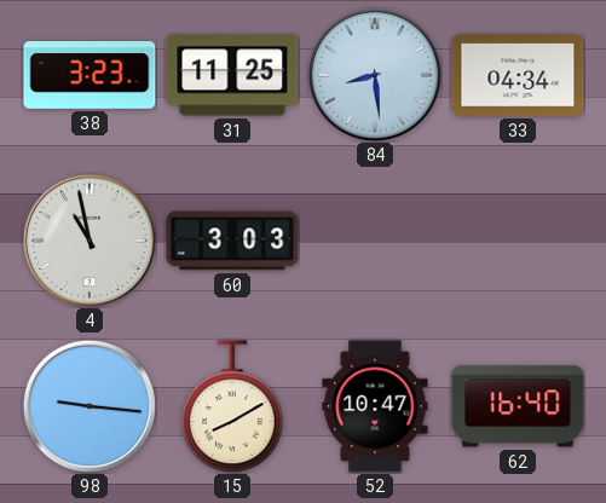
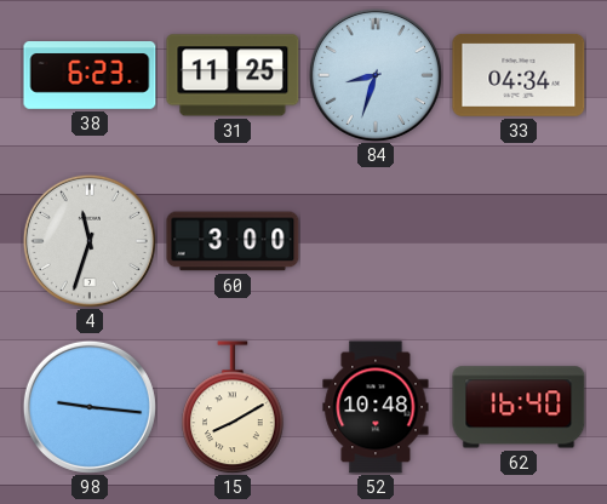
38: 3:23 -> 6:23 (90, 76)
84: 8:29 -> 8:33 (376, 75)
4: 10:58 -> 11:33 (90, 241)
60: 3:03 -> 3:00 (233, 241)
52: 10:47 -> 10:48 (376, 407)
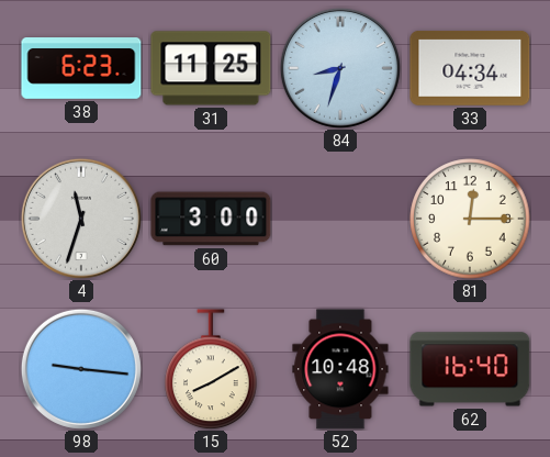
81: none -> 12:15 (470, 219)
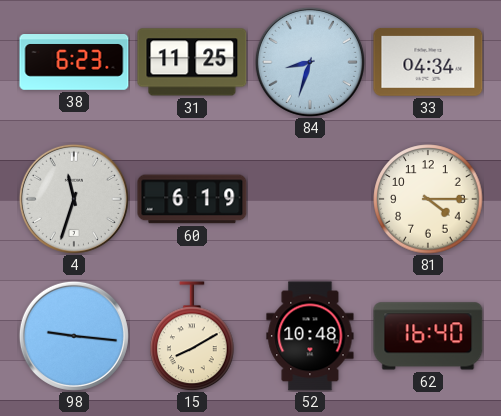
60: 3:00 -> 6:19 (192, 199)
81: 12:15 -> 4:15 (428, 199)
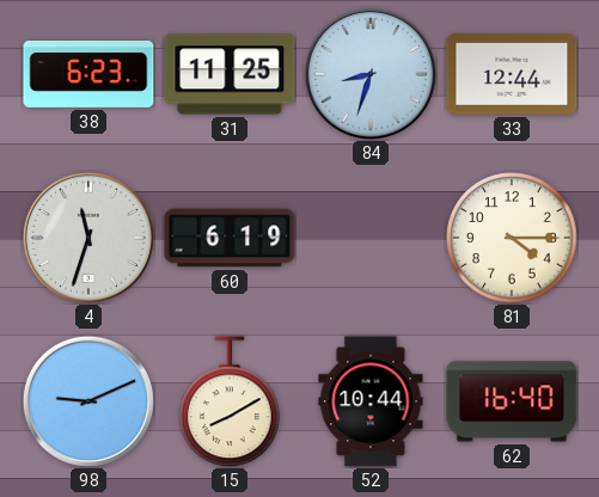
33: 04:34 -> 12:44 (512, 74)
98: 9:16 -> 9:11 (88, 401)
52: 10:48 -> 10:44 (371, 401)
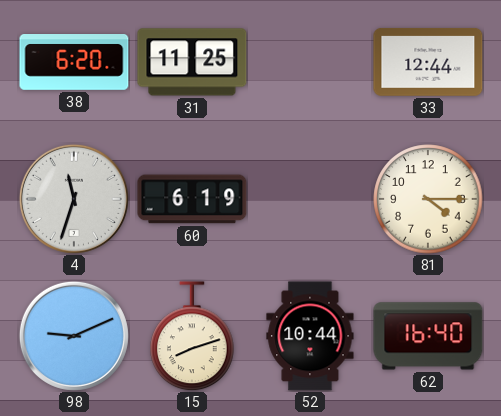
38: 6:23 -> 6:20 (74, 63)
84: 8:33 -> none (371, 74)
15: 8:10 -> 8:12 (192, 336)
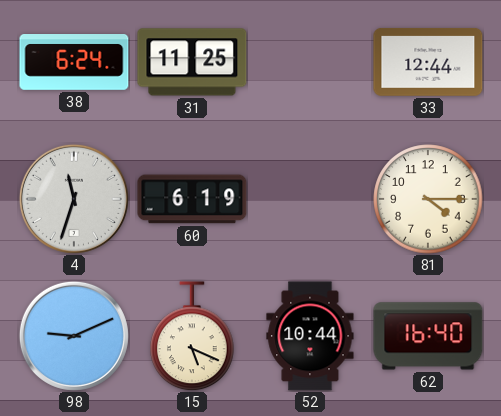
38: 6:20 -> 6:24 (74, 63)
15: 8:12 -> 5:19 (192, 336)
